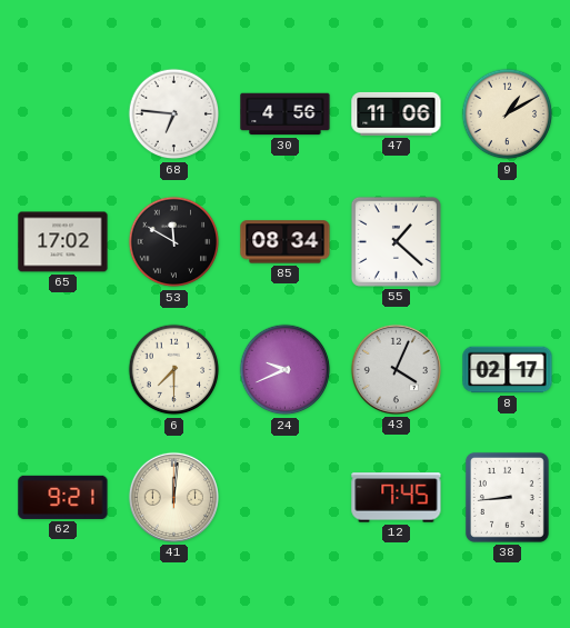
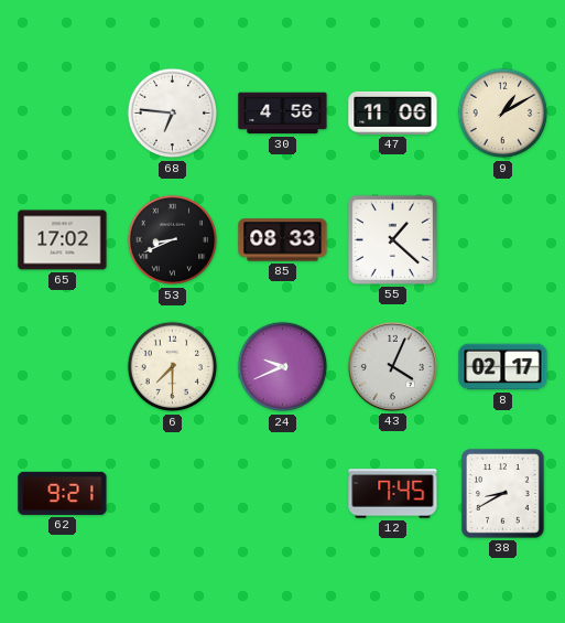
53: 11:50 -> 8:41 (173, 240)
85: 08:34 -> 08:33 (283, 240)
41: 12:01 -> none (173, 497)
38: 8:44 -> 8:40 (502, 493)
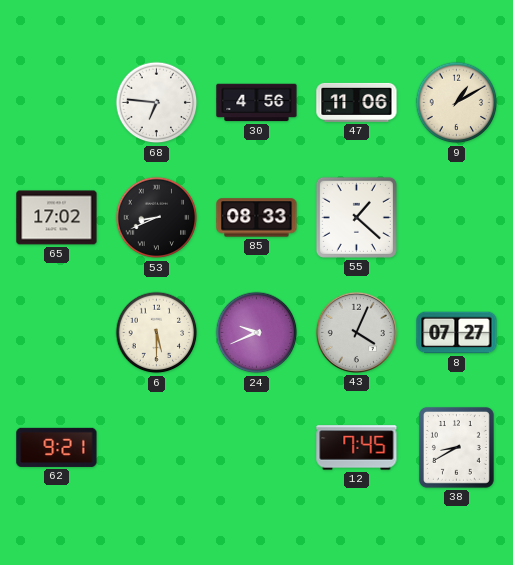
6: 7:30 -> 5:30 (157, 333)
8: 02:17 -> 07:27 (457, 333)
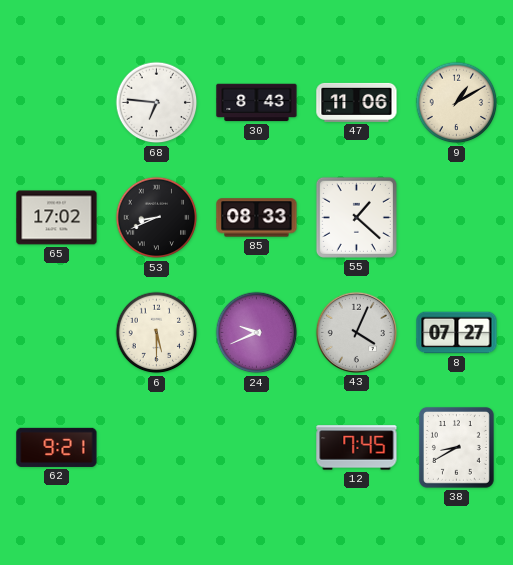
30: 4:56 -> 8:43 (257, 103)
